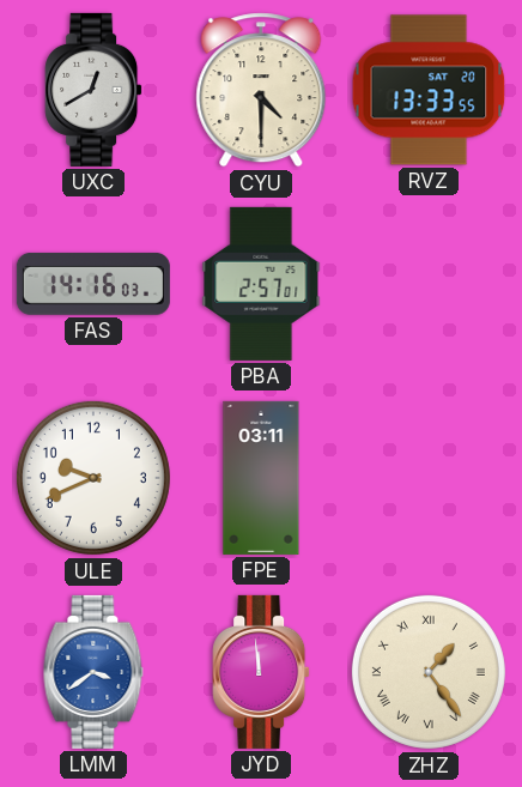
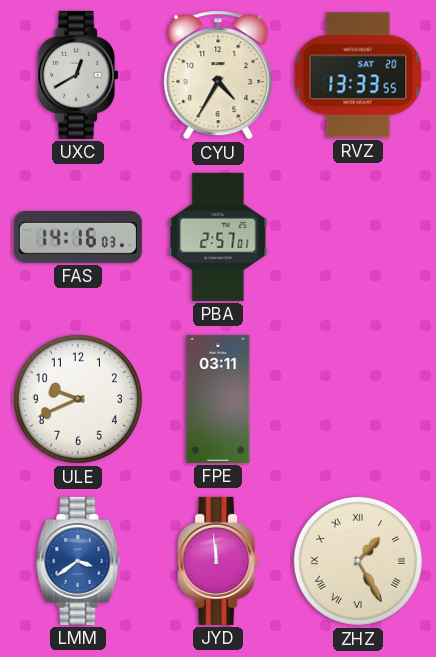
CYU: 4:30 -> 4:35 (218, 75)
ZHZ: 1:24 -> 1:25 (358, 561)
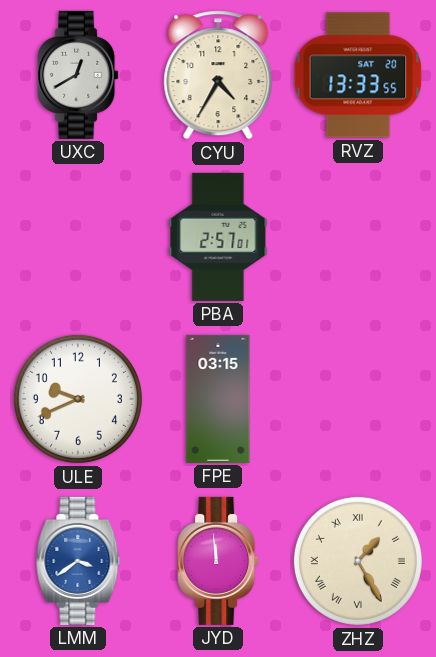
FAS: 14:16 -> none (78, 237)
FPE: 03:11 -> 03:15 (218, 399)
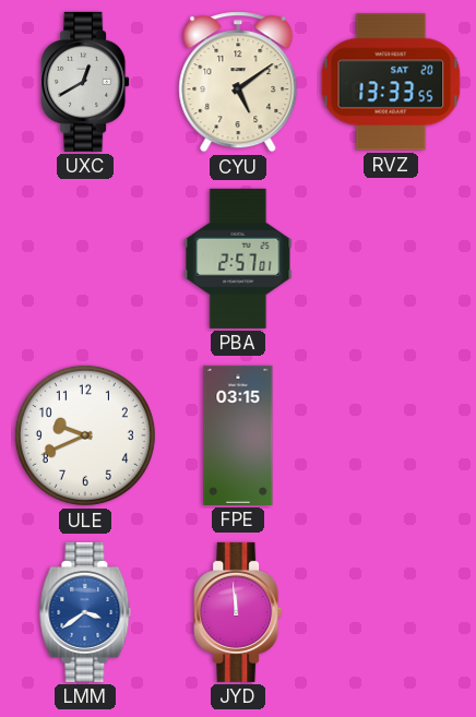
CYU: 4:35 -> 5:09 (238, 82)
ZHZ: 1:25 -> none (358, 561)
